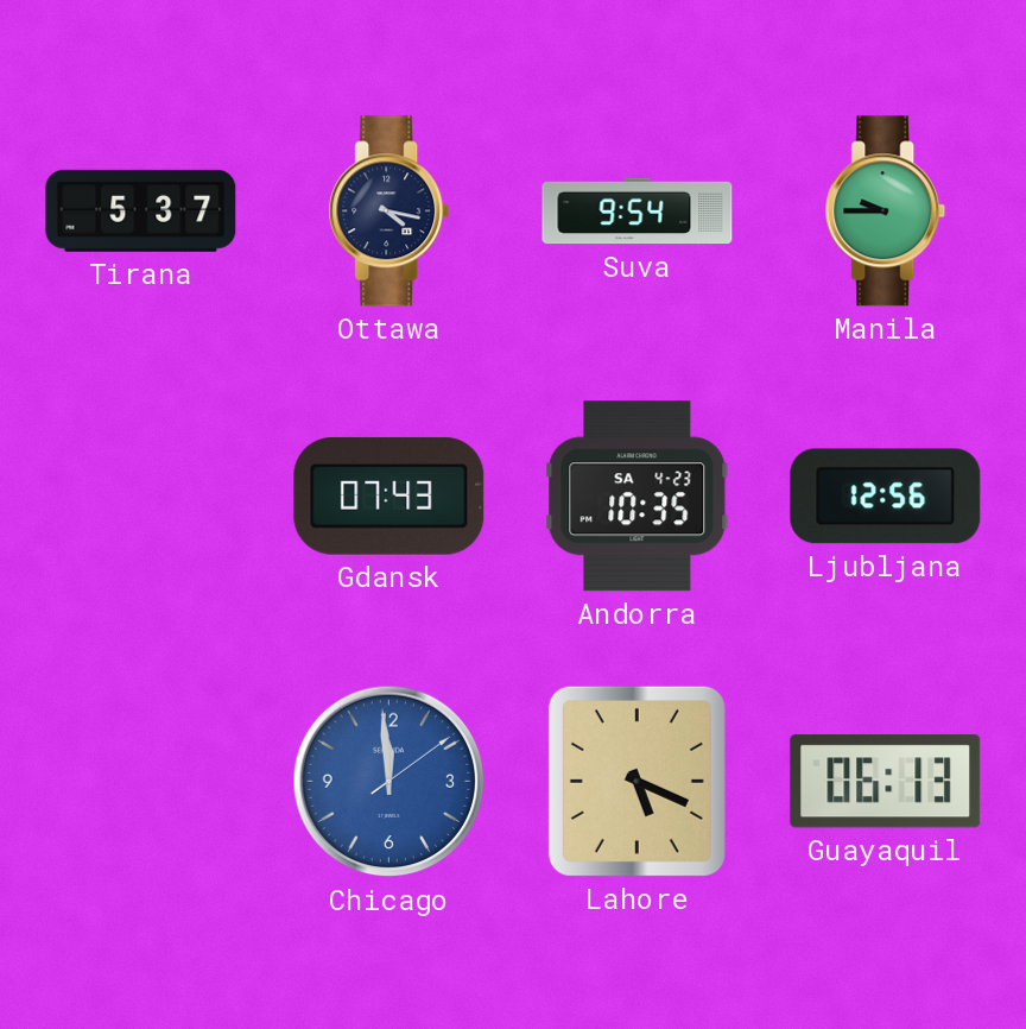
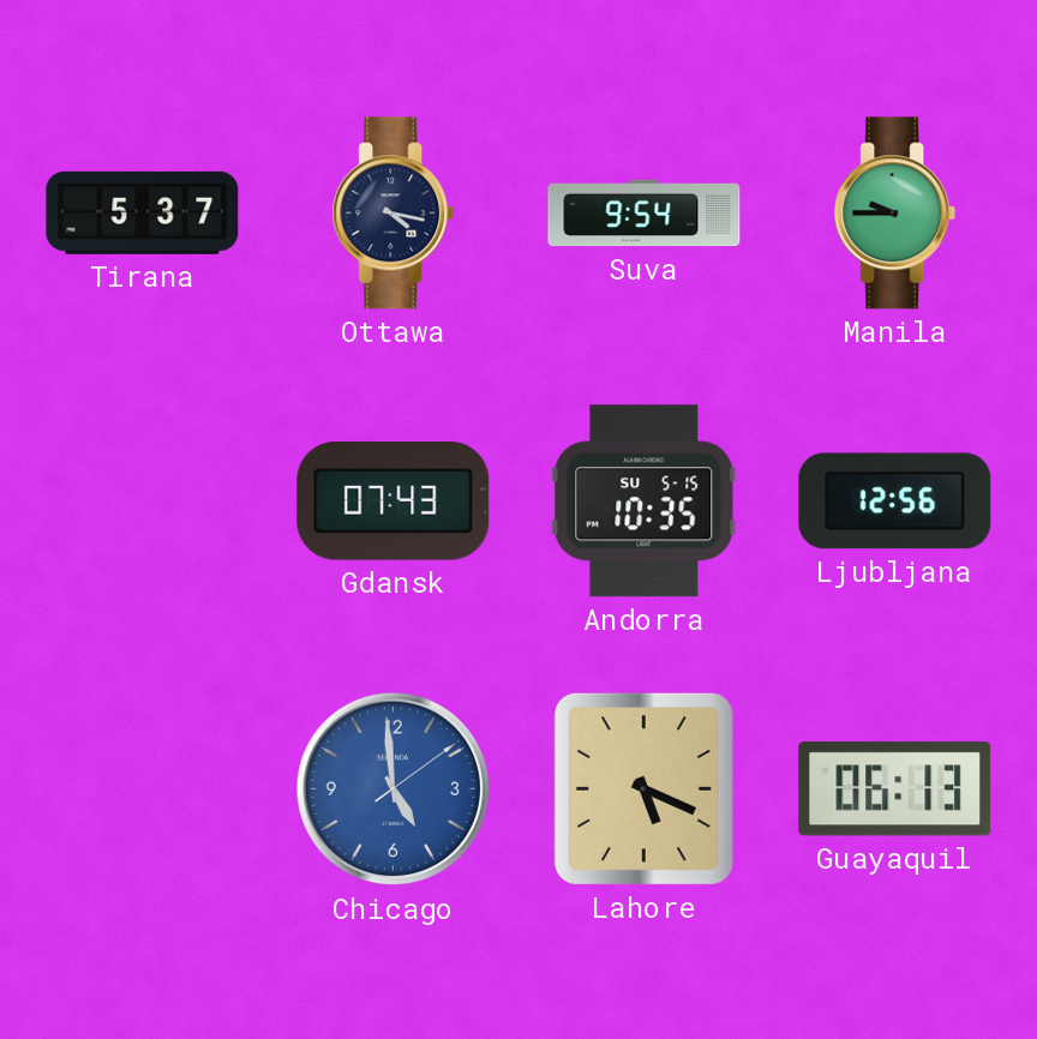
Andorra date: SA 4-23 -> SU 5-15 (645, 502)
Chicago: 11:59 -> 4:59 (394, 789)
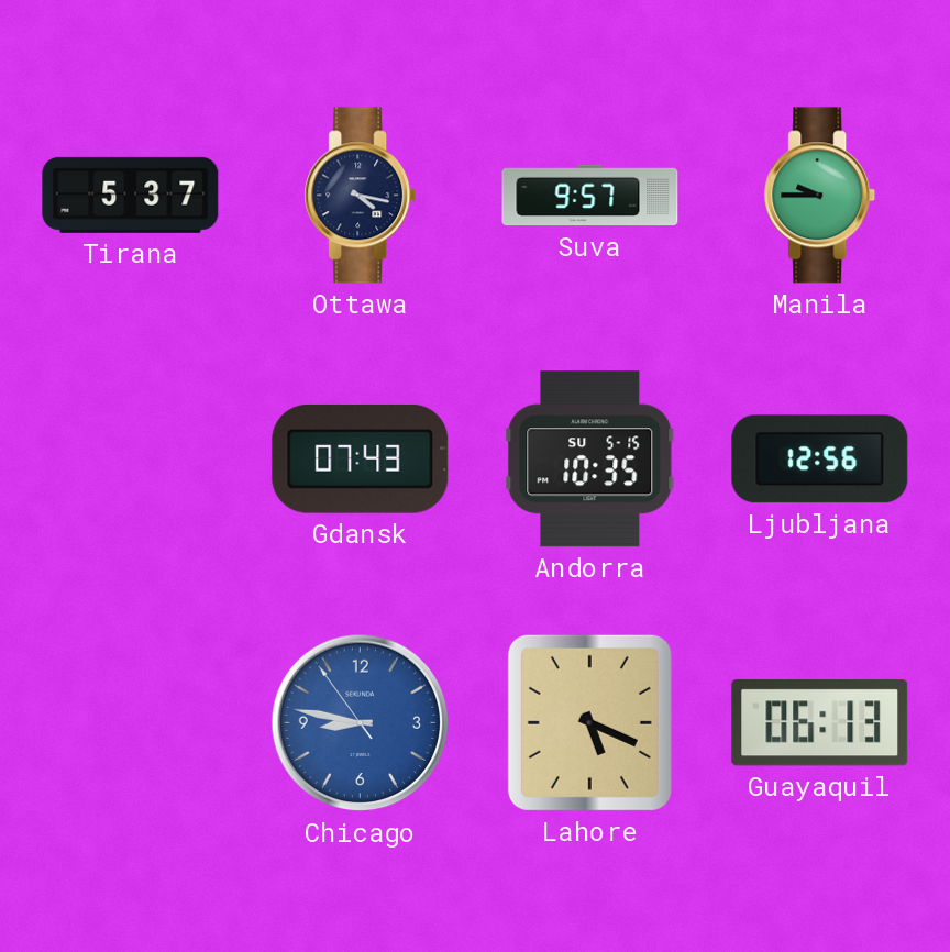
Suva: 9:54 -> 9:57 (590, 196)
Chicago: 4:59 -> 8:46 (361, 723)
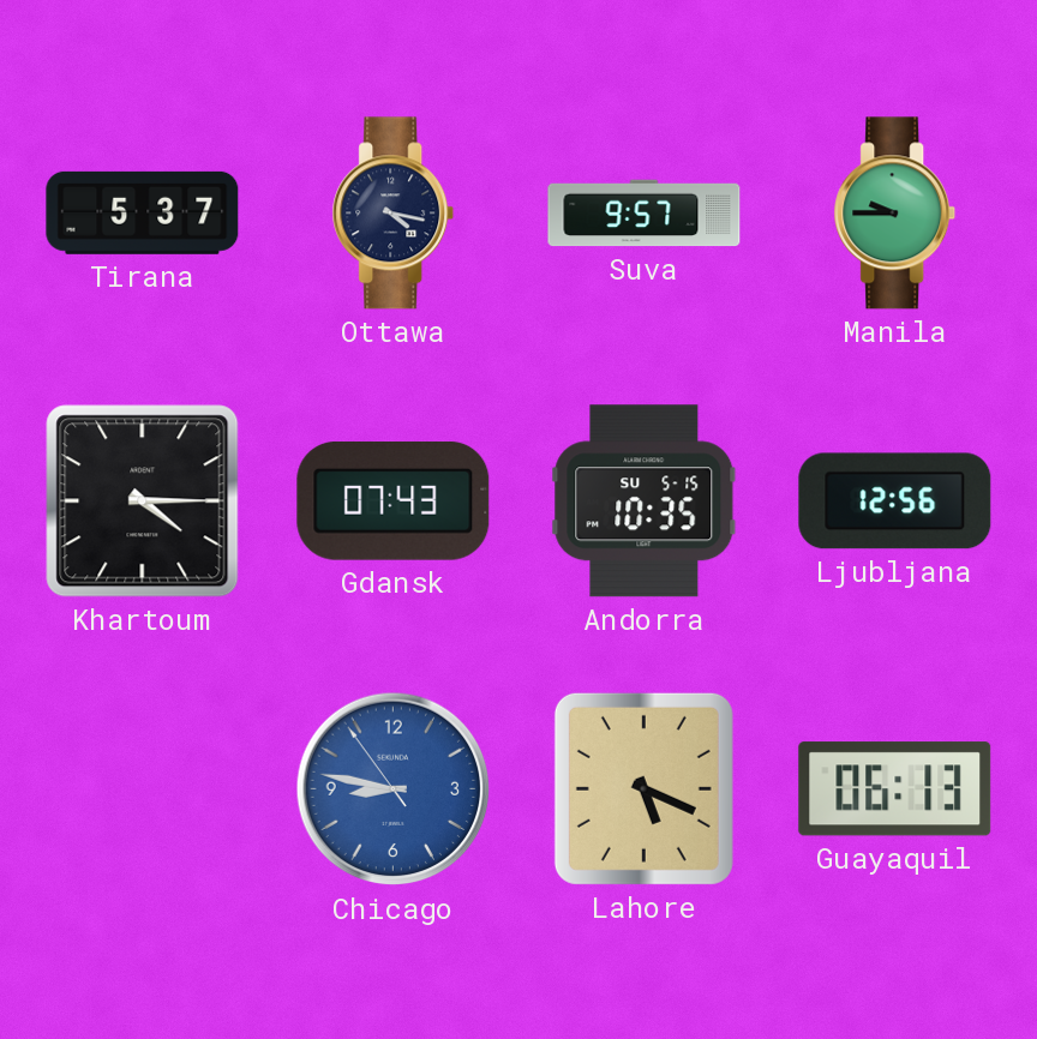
Khartoum: none -> 4:15 (143, 502)
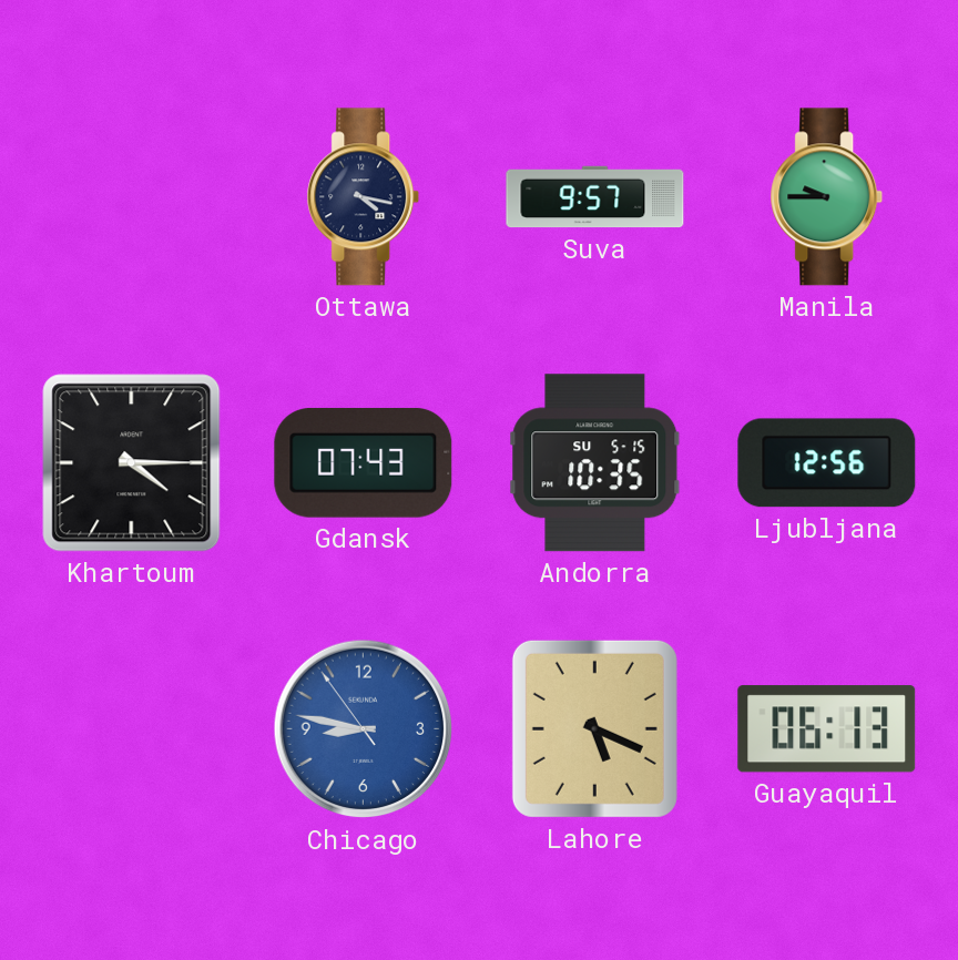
Tirana: 5:37 -> none (143, 212)
